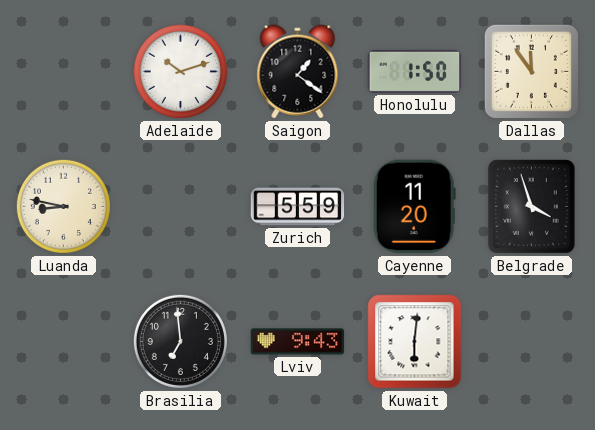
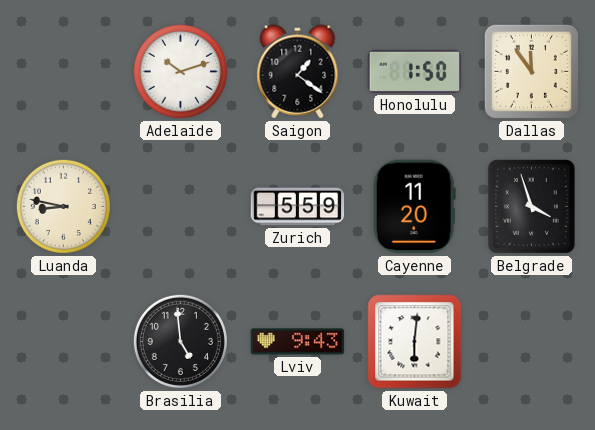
Brasilia: 6:59 -> 4:59 (180, 341)
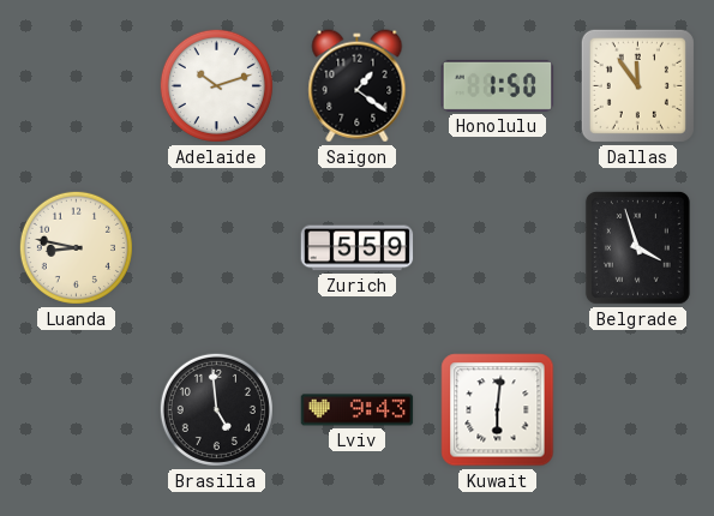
Cayenne: 11:20 -> none (414, 207)
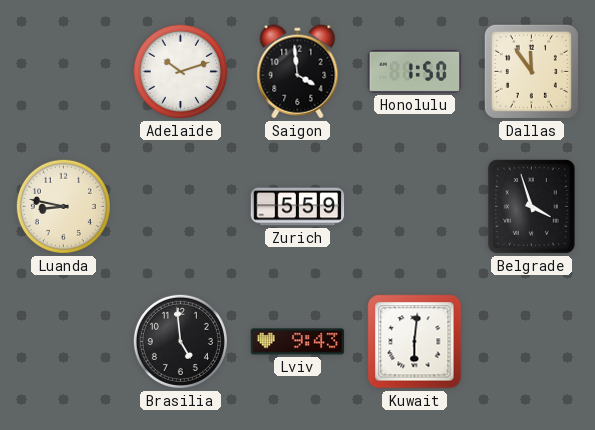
Saigon: 1:21 -> 3:59 (298, 72)
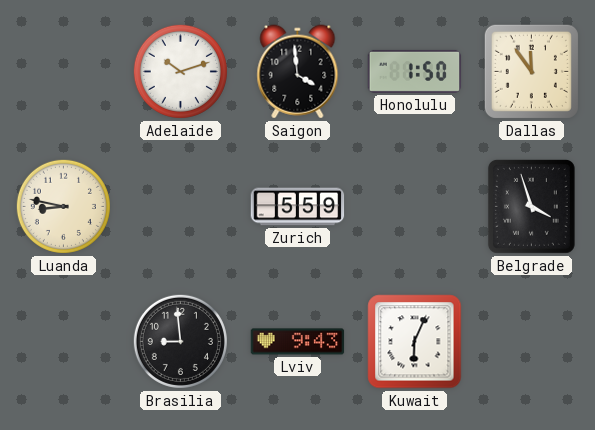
Brasilia: 4:59 -> 8:59 (180, 341)
Kuwait: 6:01 -> 6:04 (415, 342)
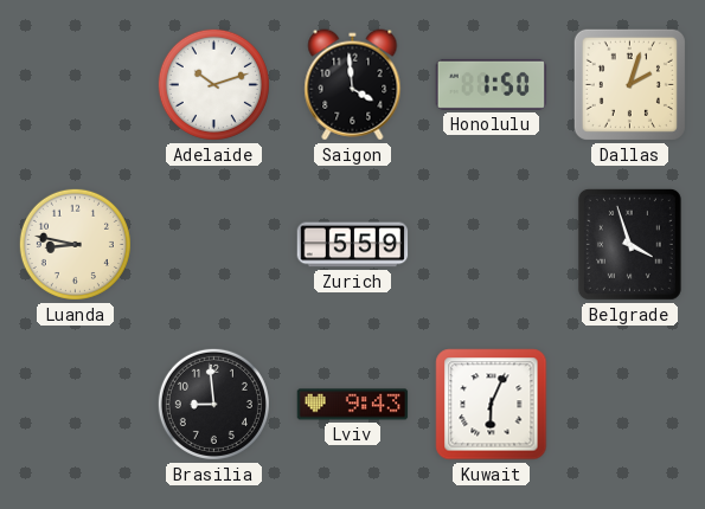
Dallas: 11:54 -> 2:03 (629, 84)
